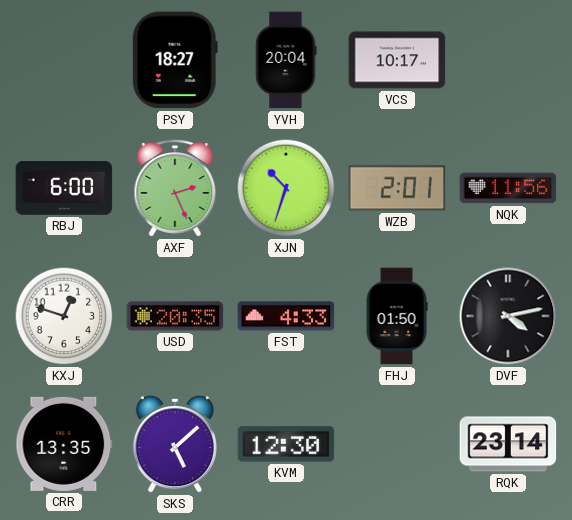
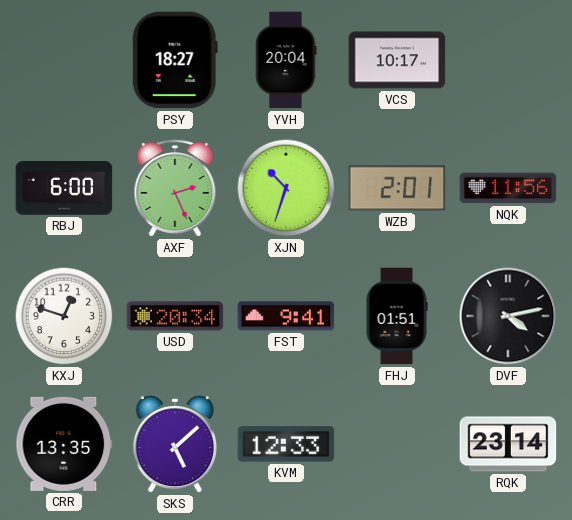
USD: 20:35 -> 20:34 (175, 316)
FST: 4:33 -> 9:41 (286, 316)
FHJ: 01:50 -> 01:51 (397, 316)
KVM: 12:30 -> 12:33 (286, 444)
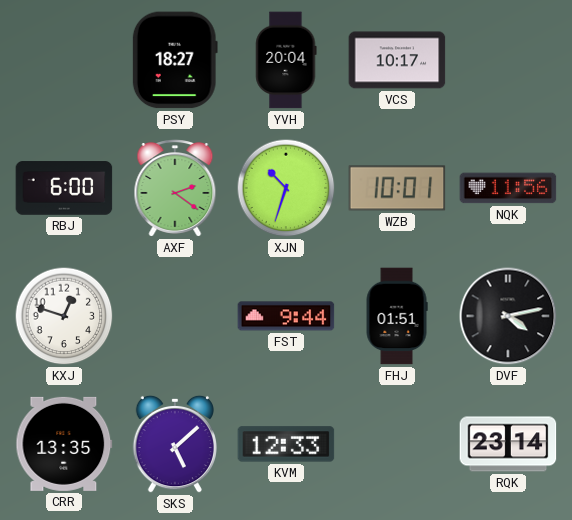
AXF: 2:26 -> 2:21 (175, 188)
WZB: 2:01 -> 10:01 (397, 188)
USD: 20:34 -> none (175, 316)
FST: 9:41 -> 9:44 (286, 316)
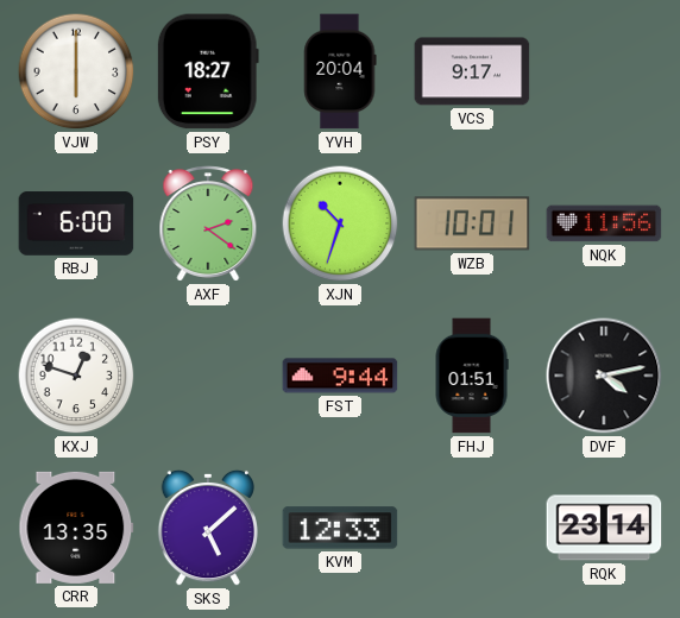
VJW: none -> 6:00 (76, 71)
VCS: 10:17 -> 9:17 (472, 71)
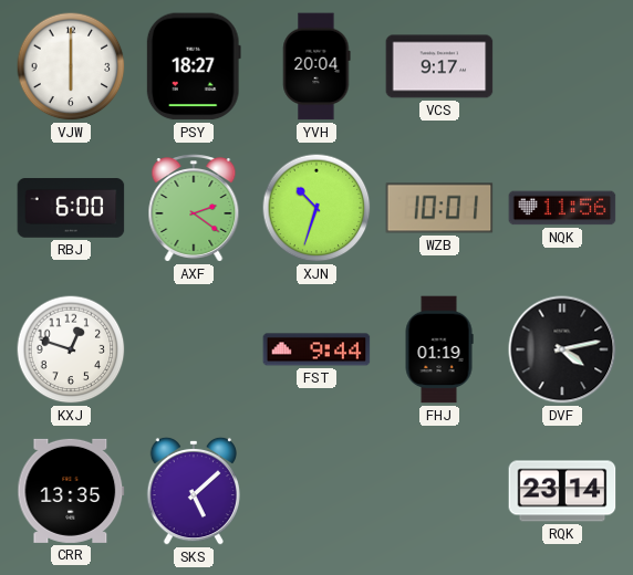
FHJ: 01:51 -> 01:19 (439, 349)
KVM: 12:33 -> none (340, 528)
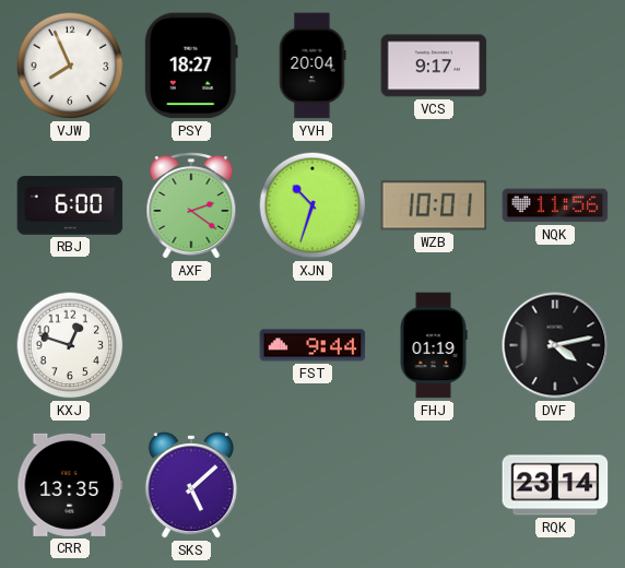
VJW: 6:00 -> 7:56 (70, 66)
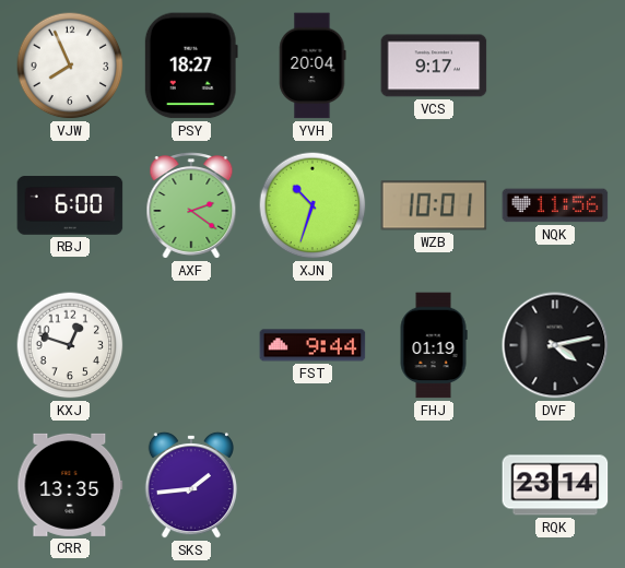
SKS: 5:08 -> 1:44 (191, 485)
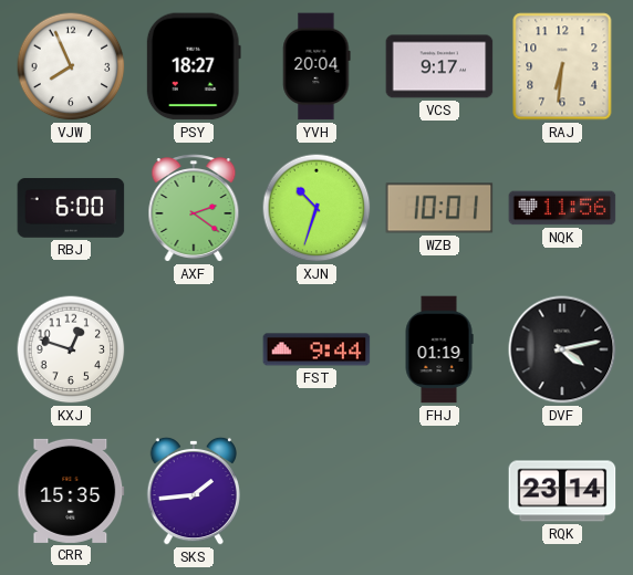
RAJ: none -> 6:31 (562, 66)
CRR: 13:35 -> 15:35 (71, 491)
